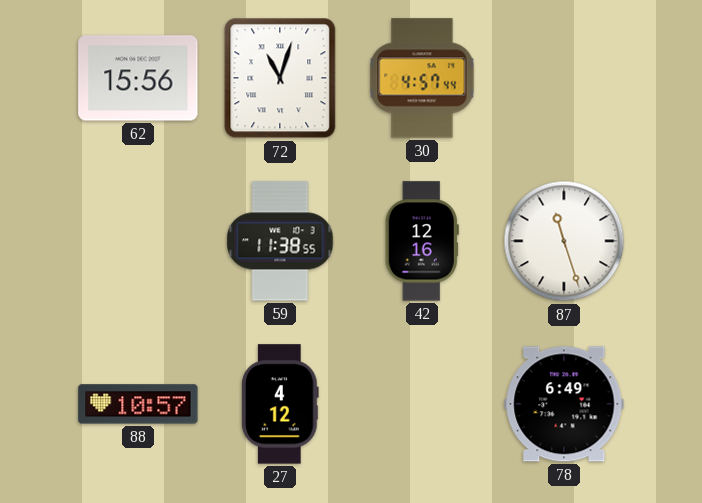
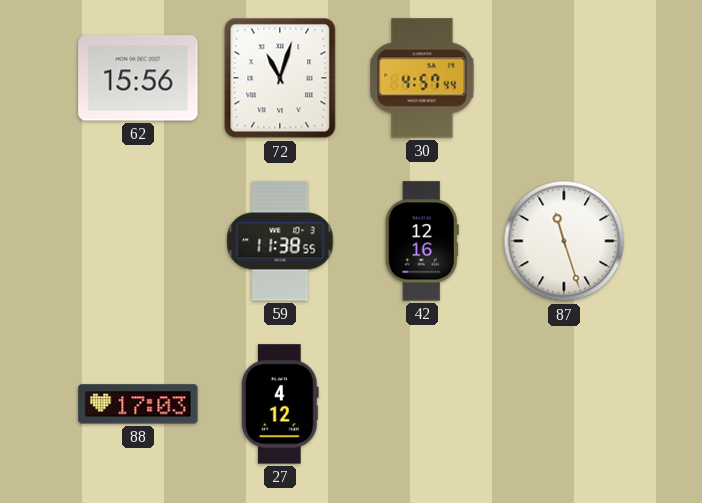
88: 10:57 -> 17:03 (138, 404)
78: 6:49 -> none (564, 404)
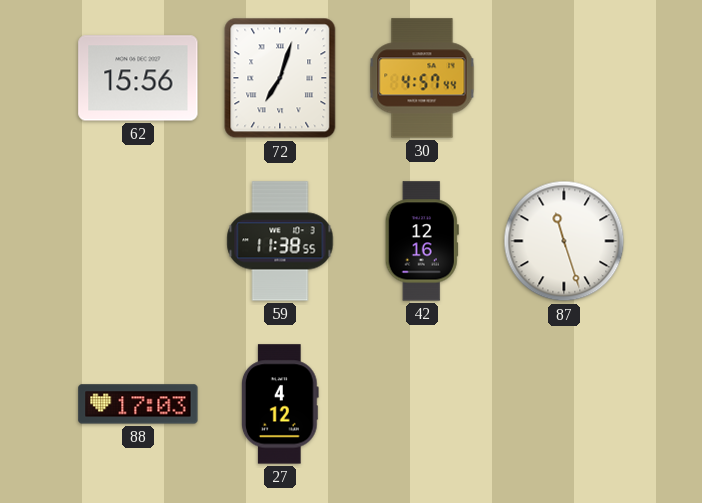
72: 11:03 -> 7:03 (280, 78)
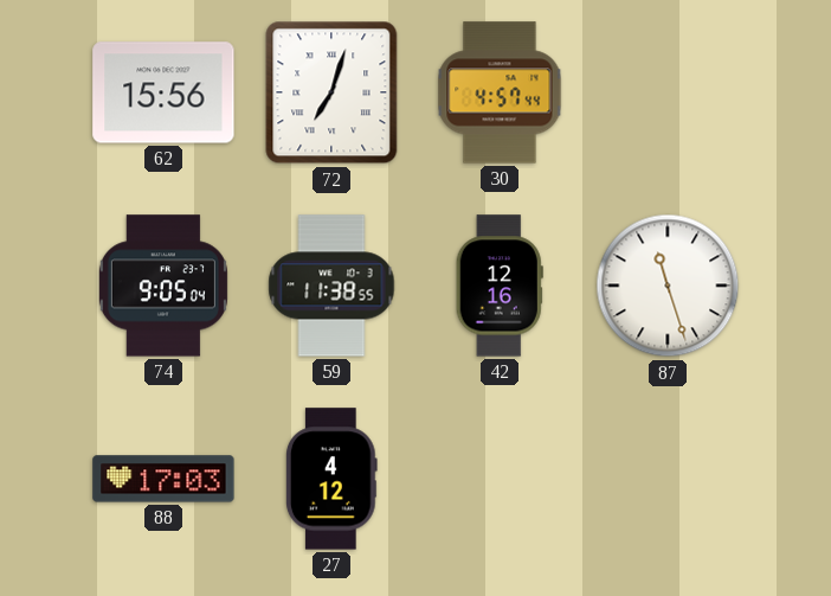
74: none -> 9:05 (163, 286)
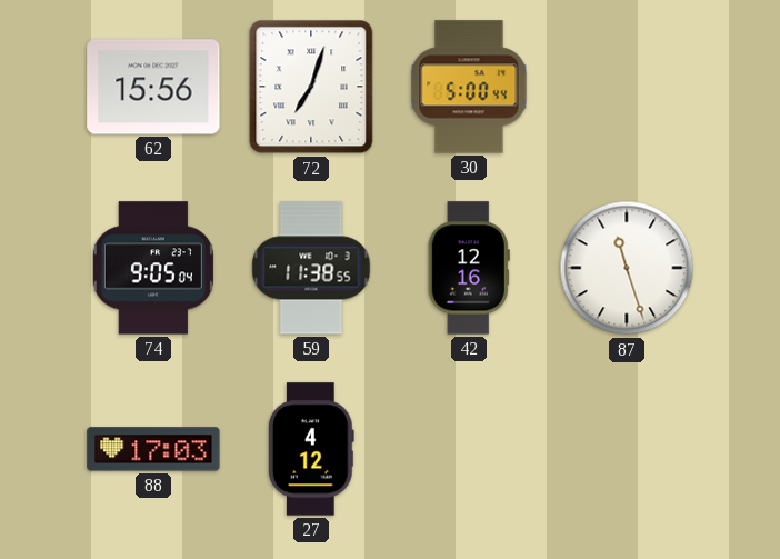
30: 4:57 -> 5:00 (469, 87)
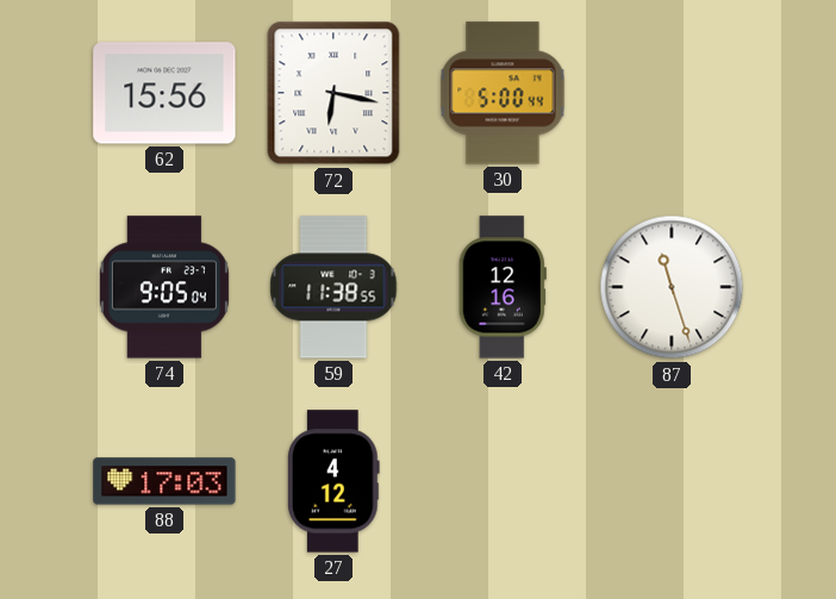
72: 7:03 -> 6:17 (333, 93)
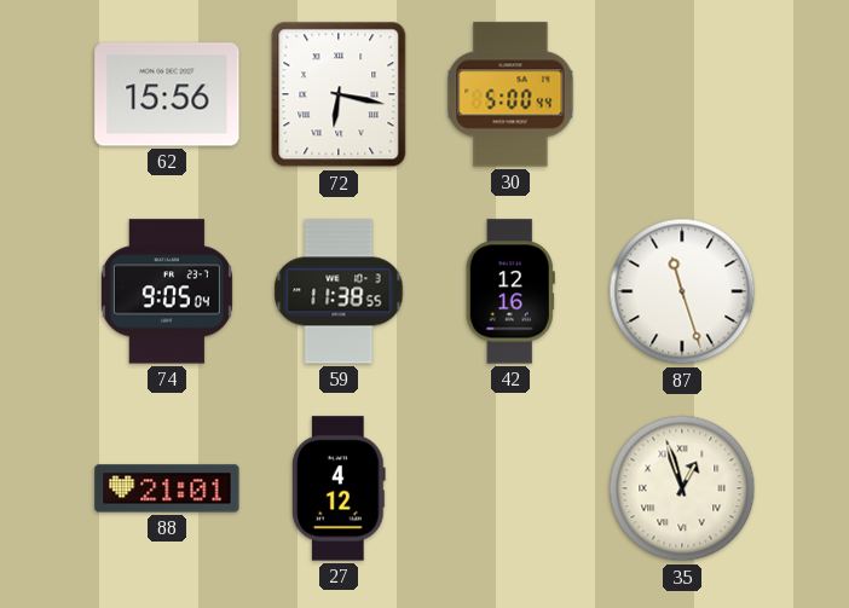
88: 17:03 -> 21:01 (167, 488)
35: none -> 12:57 (682, 488)
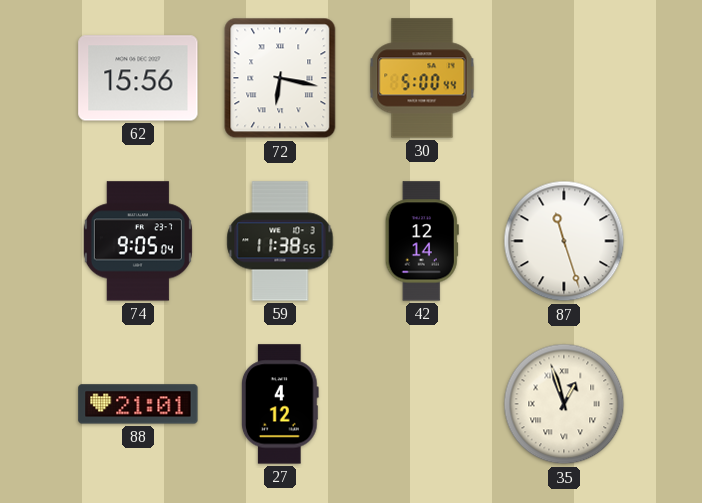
42: 12:16 -> 12:14 (422, 241)
